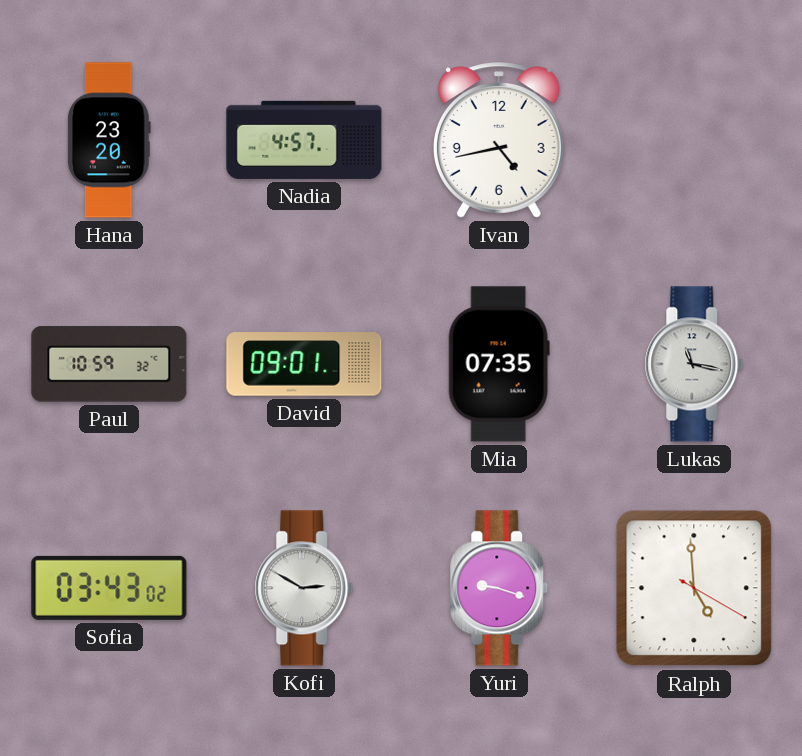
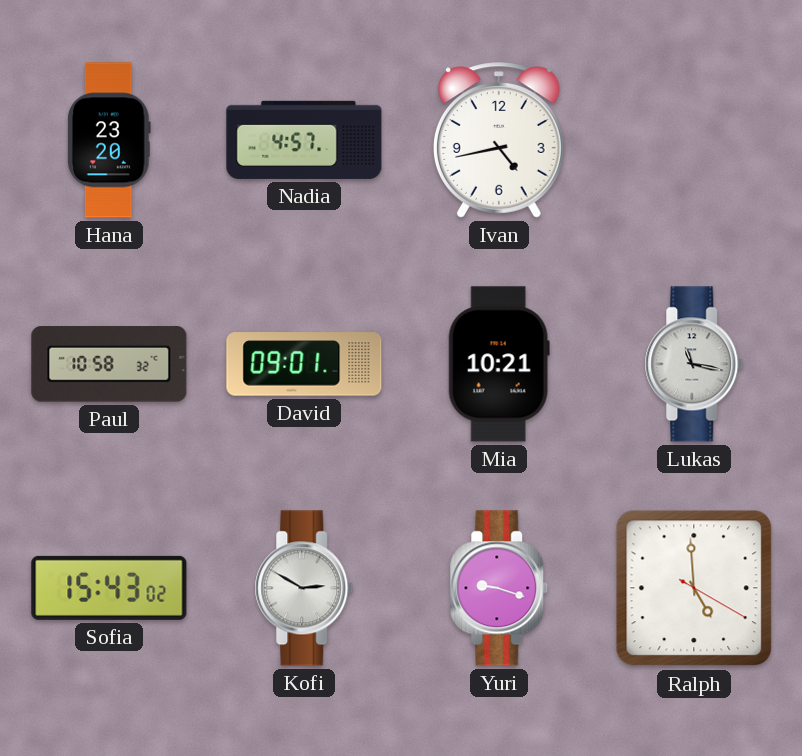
Paul: 10:59 -> 10:58 (109, 364)
Mia: 07:35 -> 10:21 (499, 364)
Sofia: 03:43 -> 15:43 (109, 588)
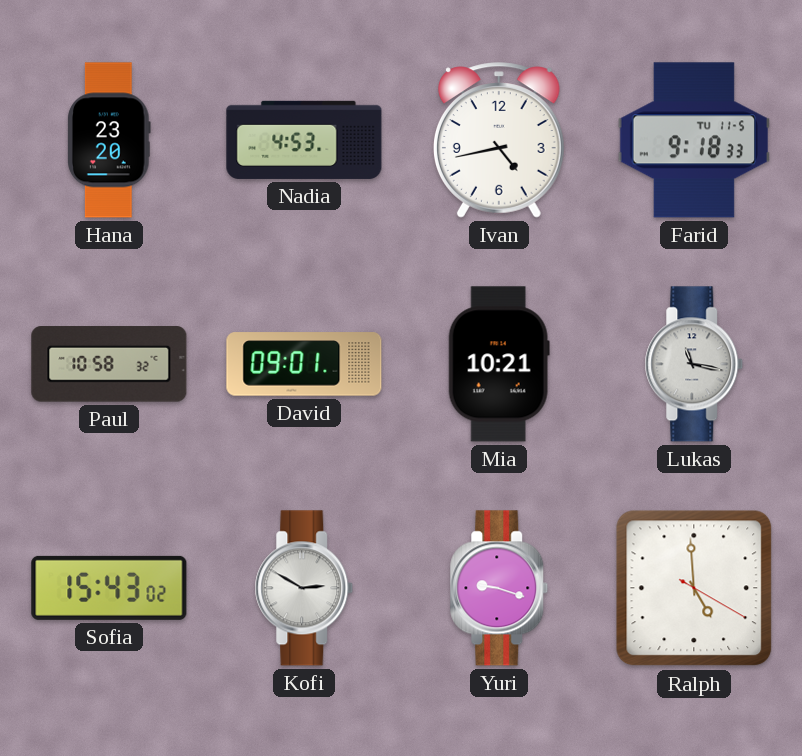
Nadia: 4:57 -> 4:53 (304, 140)
Farid: none -> 9:18 (693, 140)
